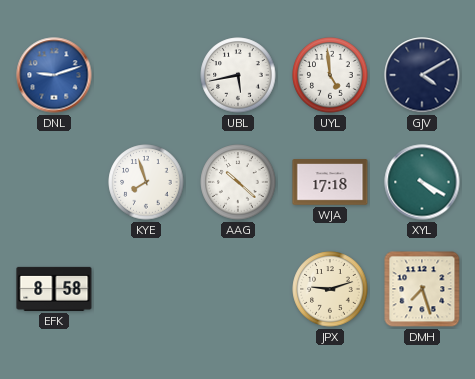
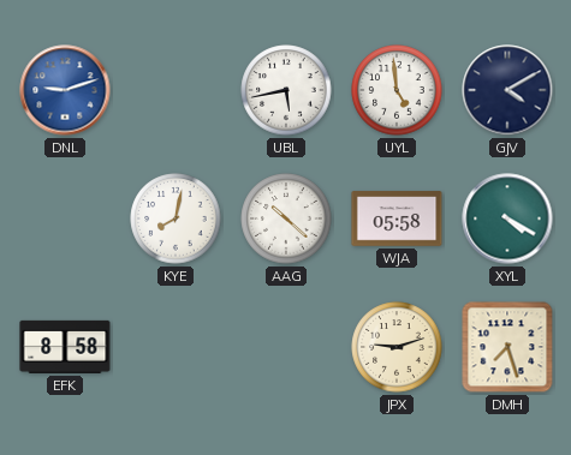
KYE: 7:57 -> 8:02 (176, 218)
WJA: 17:18 -> 05:58 (397, 218)
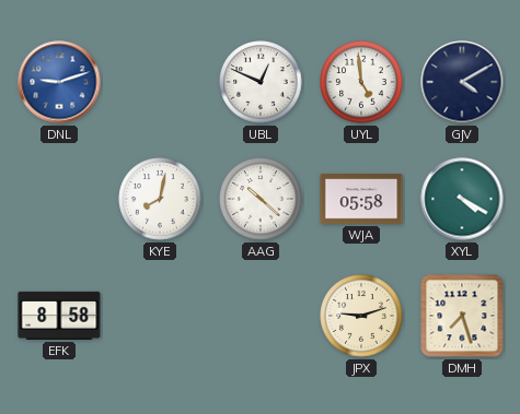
UBL: 5:43 -> 12:49 (261, 82)
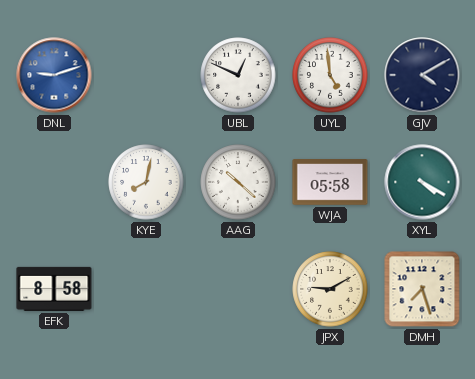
JPX: 9:12 -> 9:10 (330, 289)
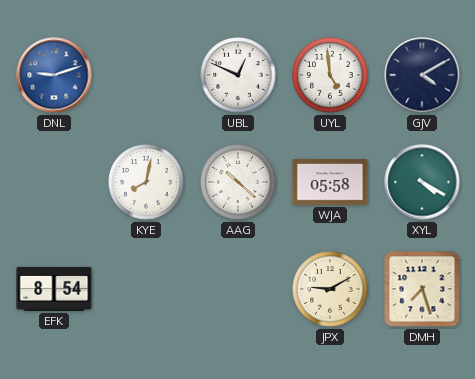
EFK: 8:58 -> 8:54 (54, 289)
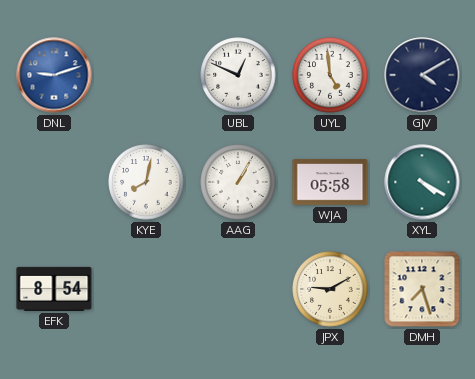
AAG: 10:22 -> 1:05 (238, 182)
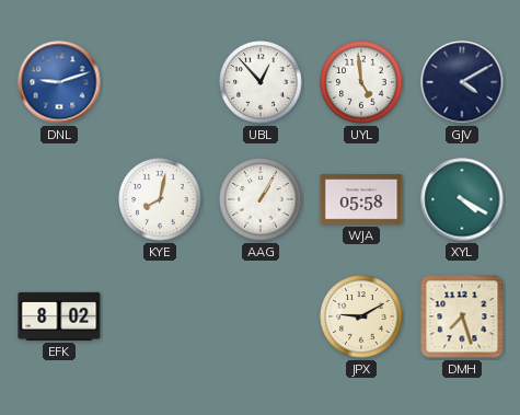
UBL: 12:49 -> 12:53 (261, 82)
EFK: 8:54 -> 8:02 (59, 316)
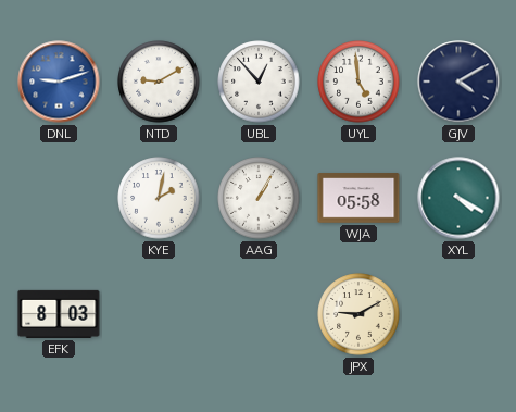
NTD: none -> 9:10 (159, 82)
KYE: 8:02 -> 2:02 (159, 198)
EFK: 8:02 -> 8:03 (59, 314)
DMH: 7:27 -> none (462, 316)
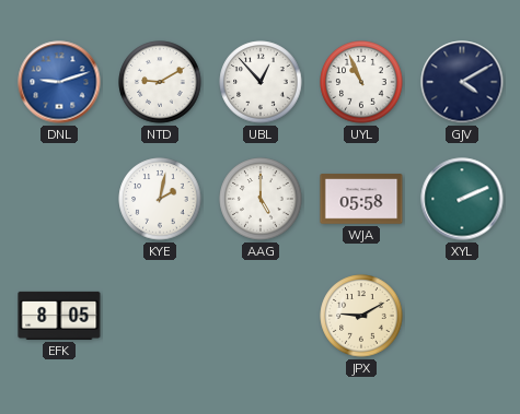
UYL: 4:59 -> 10:56 (361, 82)
AAG: 1:05 -> 5:00 (261, 199)
XYL: 4:20 -> 2:11 (462, 199)
EFK: 8:03 -> 8:05 (59, 316)
